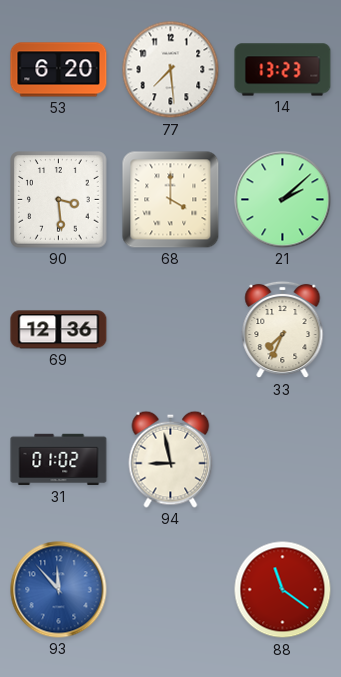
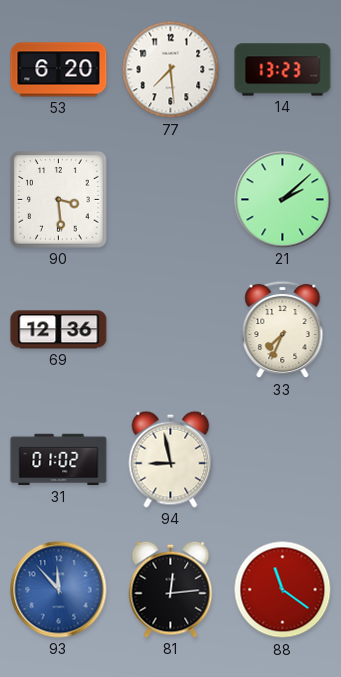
68: 4:00 -> none (171, 200)
81: none -> 12:14 (171, 589)
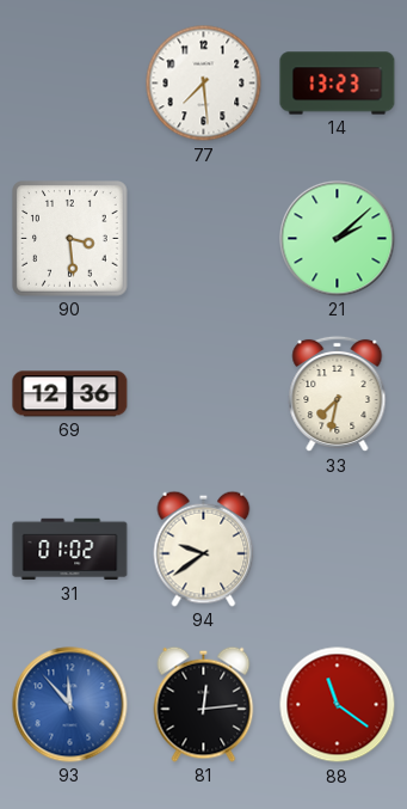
53: 6:20 -> none (59, 70)
33: 7:34 -> 7:32 (338, 394)
94: 8:58 -> 9:39 (204, 548)
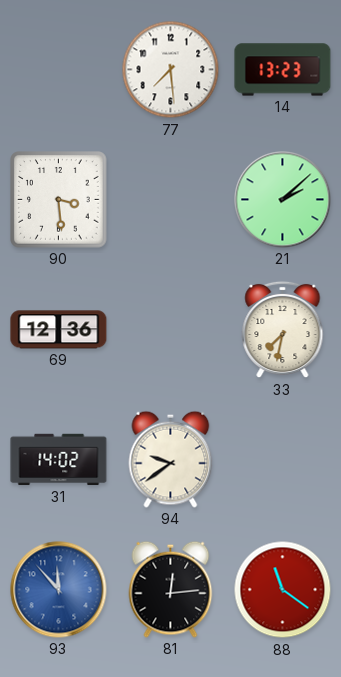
31: 01:02 -> 14:02 (59, 460)
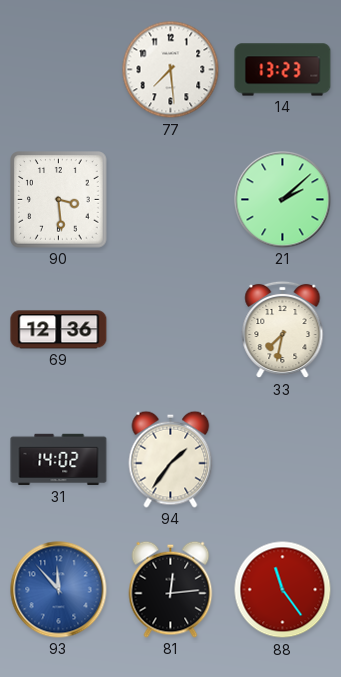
94: 9:39 -> 1:36 (171, 459)
88: 11:21 -> 11:24 (283, 590)
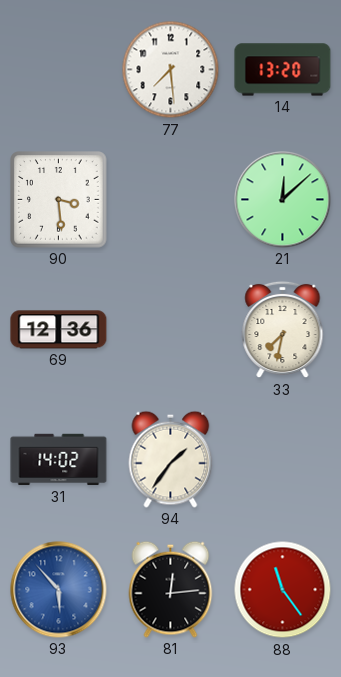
14: 13:23 -> 13:20 (283, 70)
21: 2:08 -> 12:08 (283, 200)
93: 11:53 -> 5:53 (59, 590)
